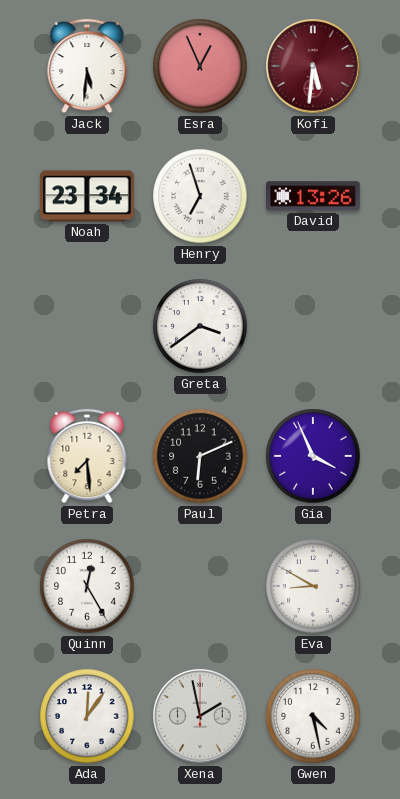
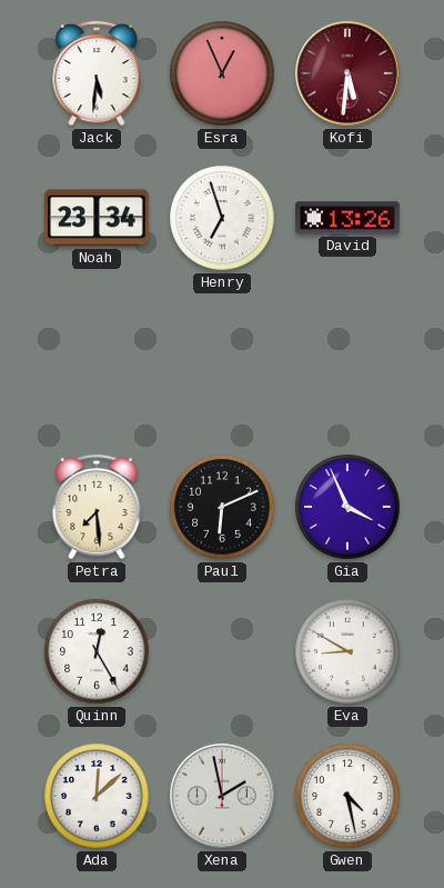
Greta: 3:39 -> none (200, 326)
Ada: 12:06 -> 12:08 (97, 796)
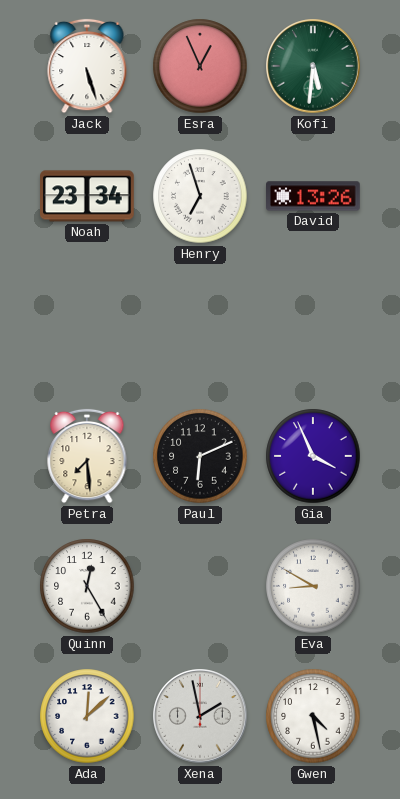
Jack: 5:31 -> 5:27 (87, 66)
Kofi dial: burgundy -> green (313, 66)
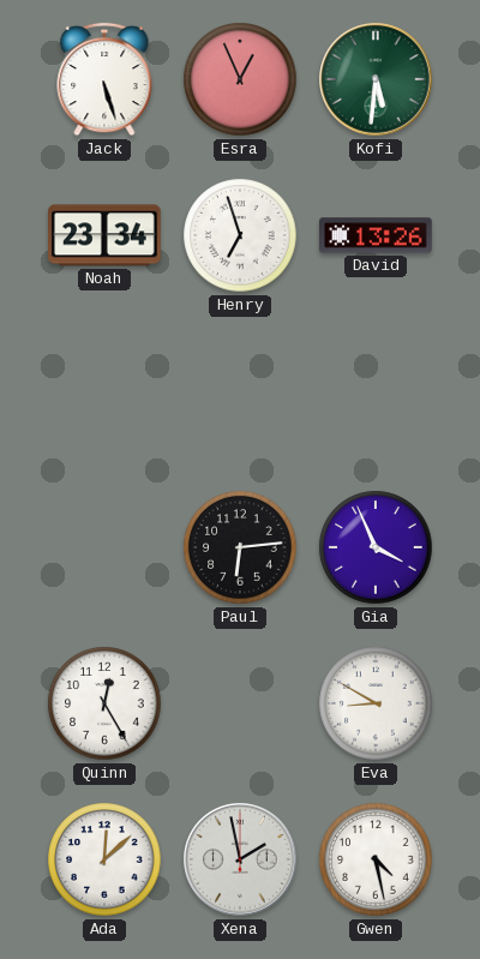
Petra: 7:29 -> none (87, 456)
Paul: 6:11 -> 6:14 (240, 547)
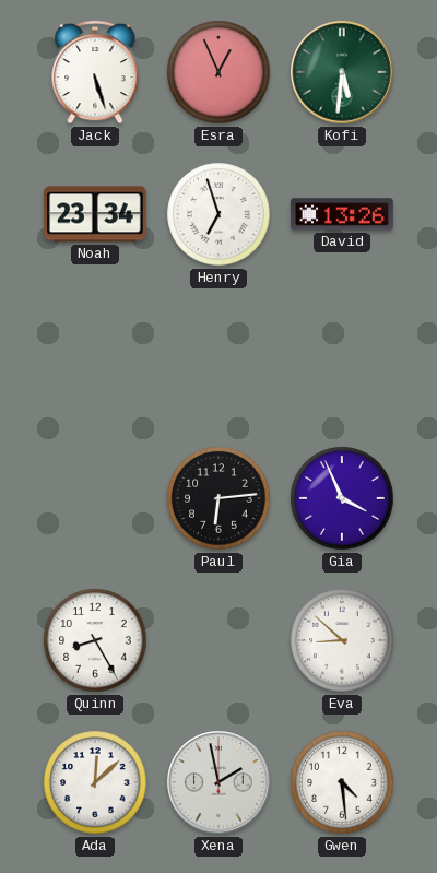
Quinn: 12:25 -> 8:25 (95, 640)
Eva: 8:50 -> 8:52 (342, 640)
Gwen: 4:28 -> 4:29 (342, 782)
